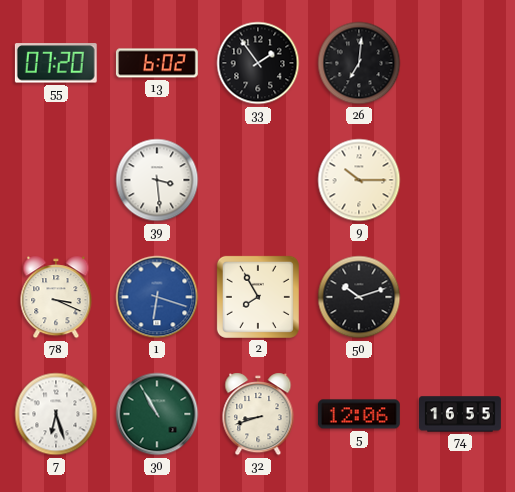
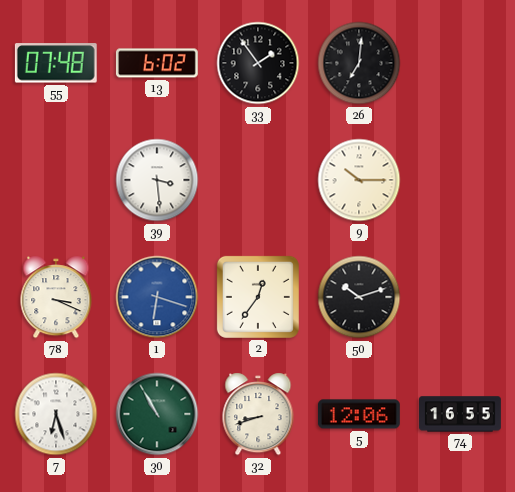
55: 07:20 -> 07:48 (56, 63)
2: 7:55 -> 12:36 (258, 297)
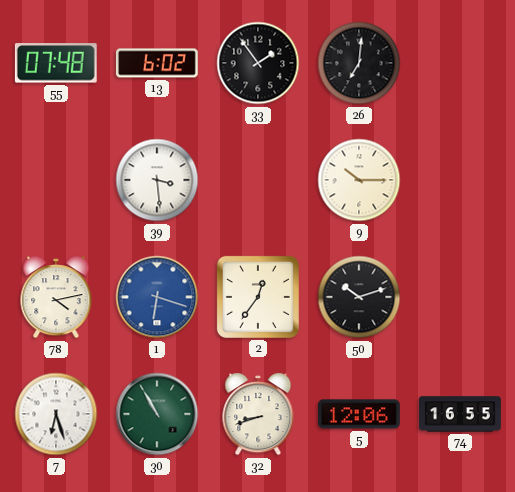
78: 3:19 -> 4:13 (56, 297)
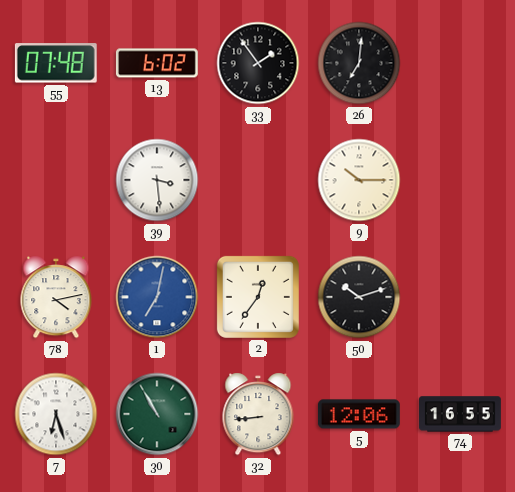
1: 6:18 -> 7:02 (157, 297)
32: 8:42 -> 8:44 (258, 414)
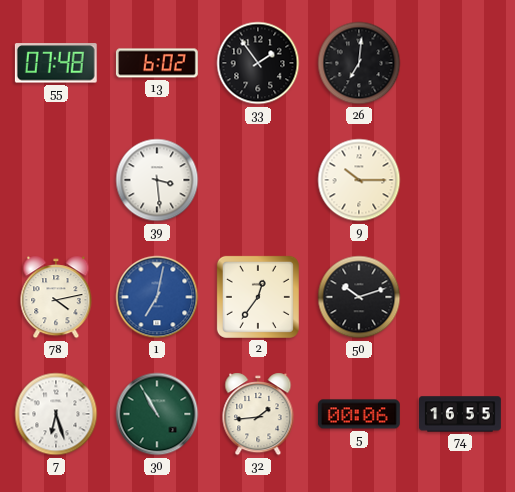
32: 8:44 -> 1:44 (258, 414)
5: 12:06 -> 00:06 (359, 414)
